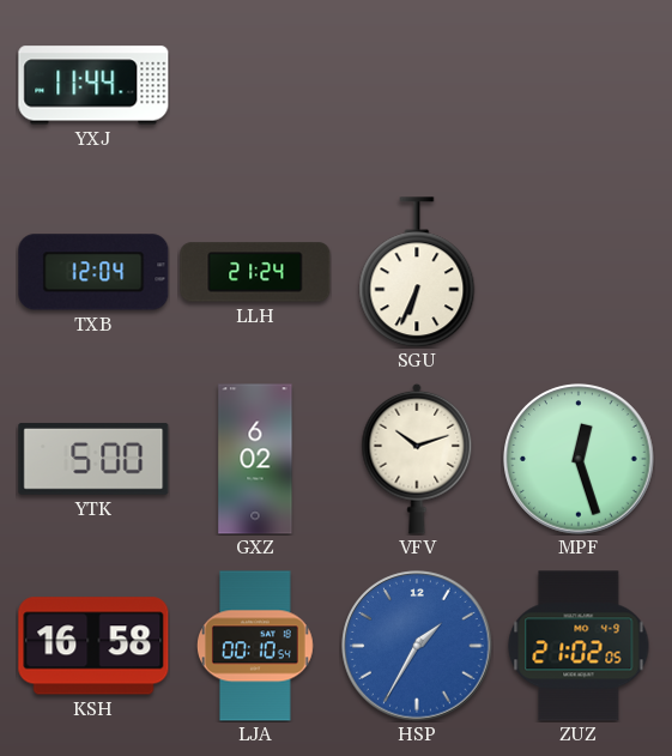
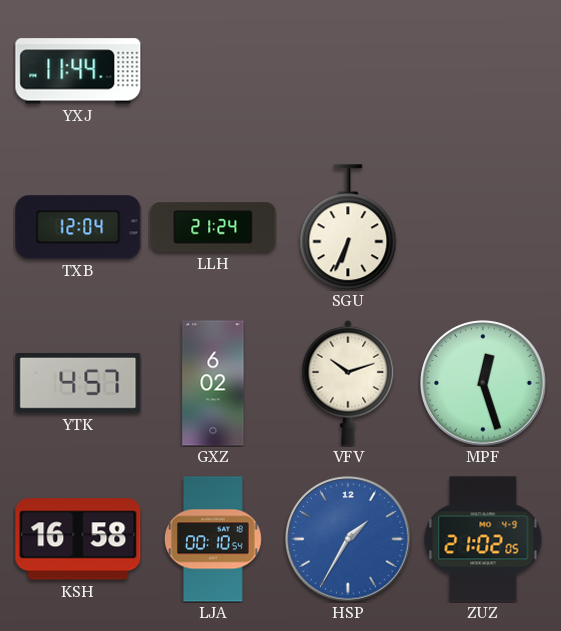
YTK: 5:00 -> 4:57 (78, 383)
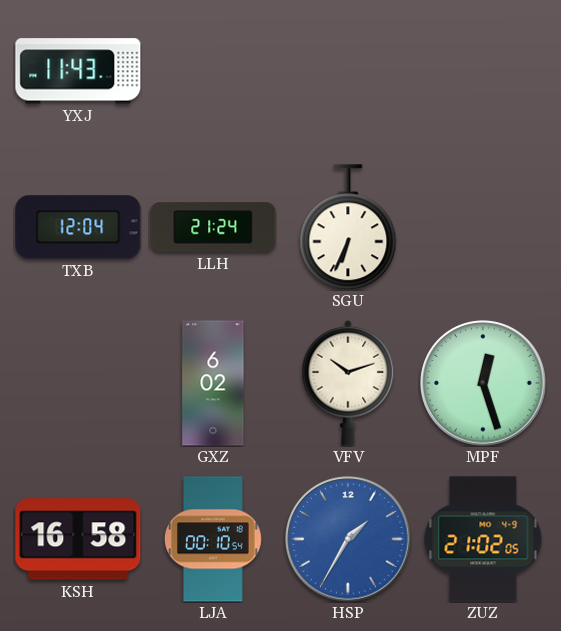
YXJ: 11:44 -> 11:43 (78, 71)
YTK: 4:57 -> none (78, 383)
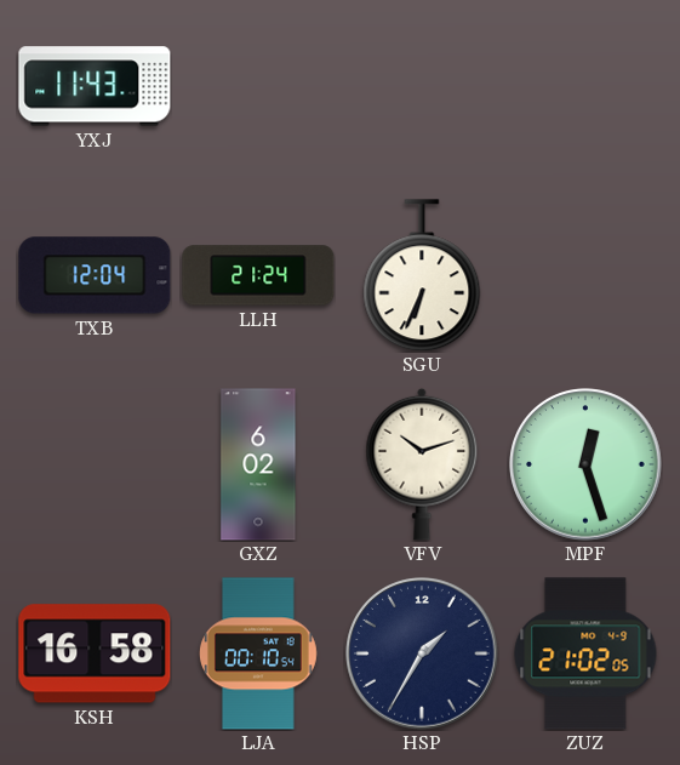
HSP dial: blue -> navy (422, 653)
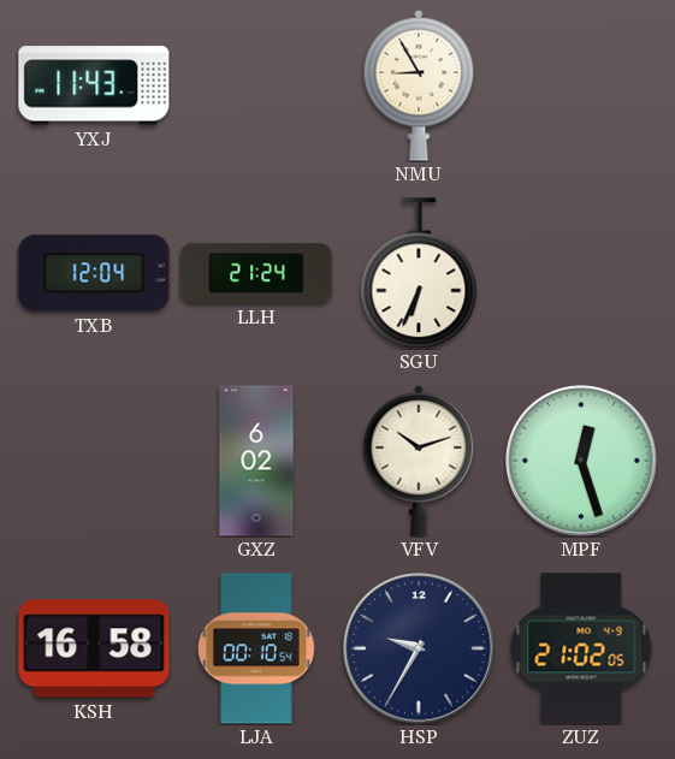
NMU: none -> 8:55 (419, 85)
HSP: 1:35 -> 9:35 (419, 648)
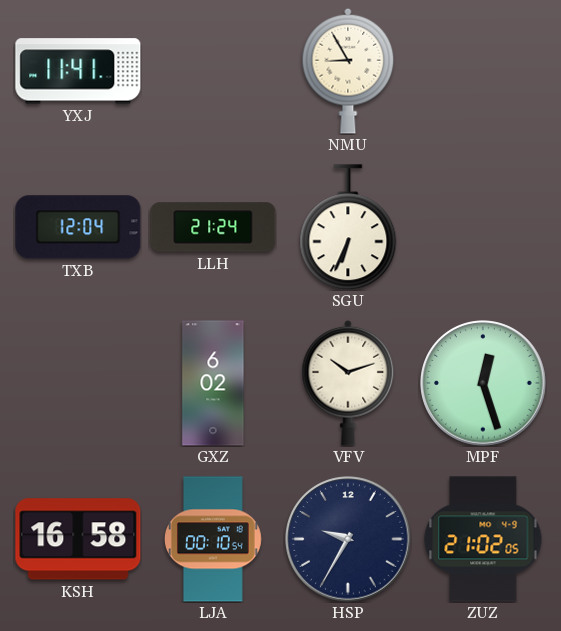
YXJ: 11:43 -> 11:41 (78, 71)
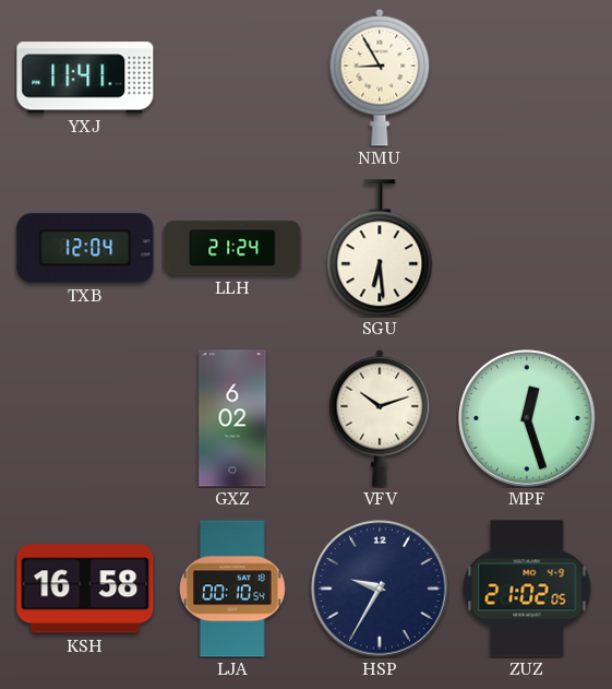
SGU: 6:34 -> 6:29 (380, 248)
